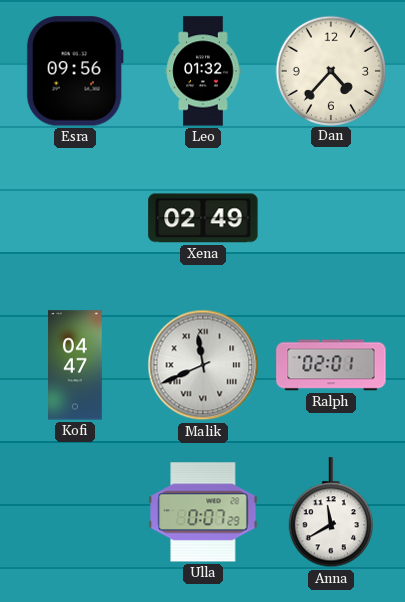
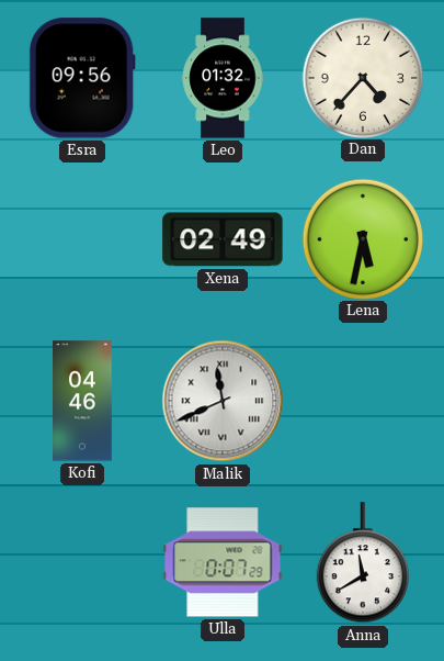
Lena: none -> 5:32 (362, 238)
Kofi: 04:47 -> 04:46 (83, 401)
Ralph: 02:01 -> none (331, 365)
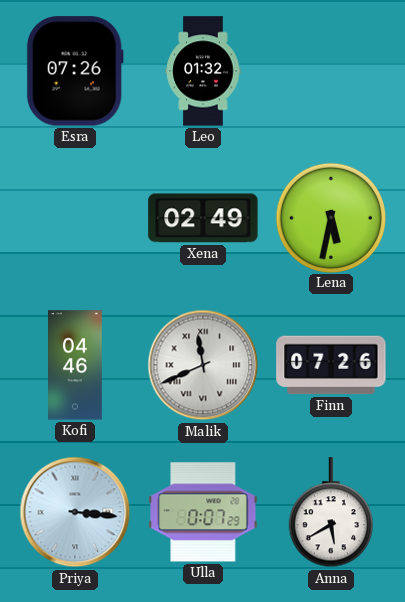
Esra: 09:56 -> 07:26 (75, 71)
Dan: 4:37 -> none (362, 77)
Finn: none -> 07:26 (331, 365)
Priya: none -> 3:16 (75, 512)
Anna: 11:40 -> 5:40 (331, 513)
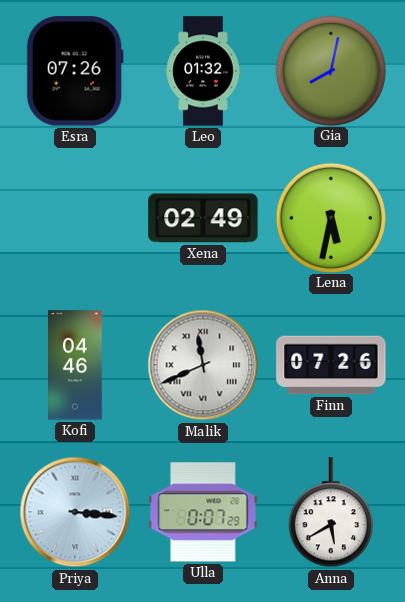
Gia: none -> 8:02 (330, 70)
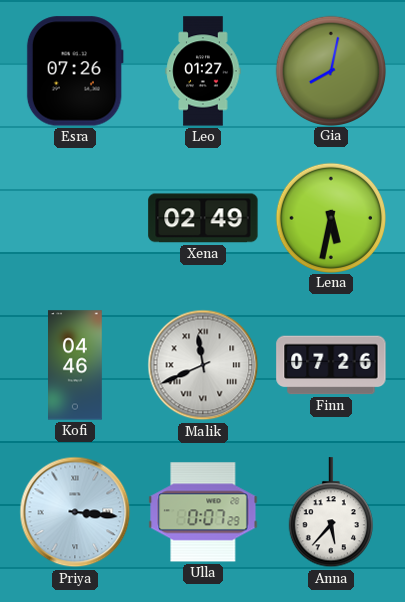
Leo: 01:32 -> 01:27 (203, 71)
Anna: 5:40 -> 5:37 (331, 513)
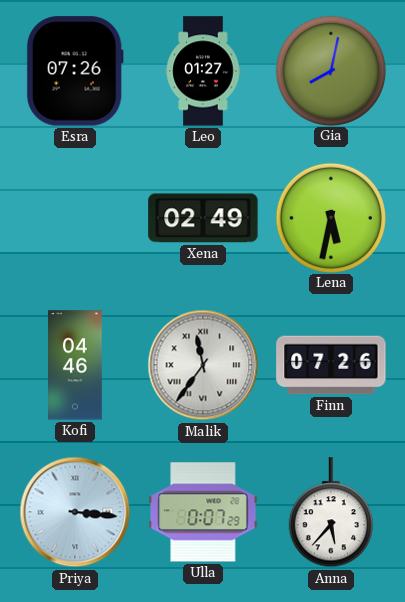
Malik: 11:41 -> 11:36 (203, 365)
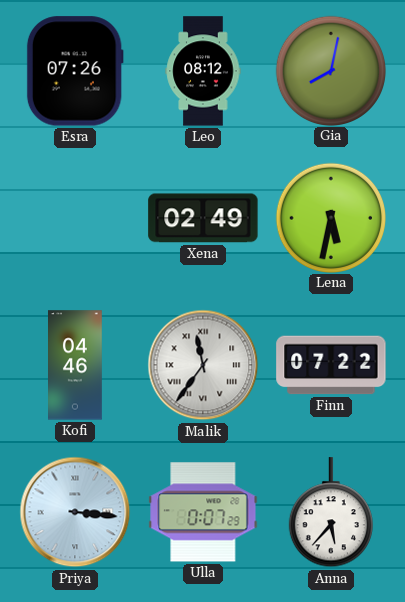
Leo: 01:27 -> 08:12 (203, 71)
Finn: 07:26 -> 07:22 (331, 365)
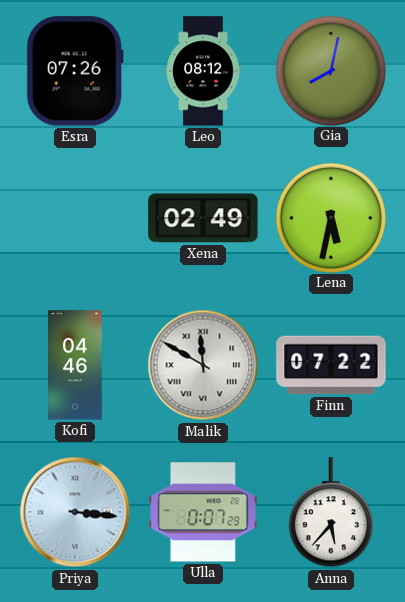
Malik: 11:36 -> 11:50 (203, 365)
